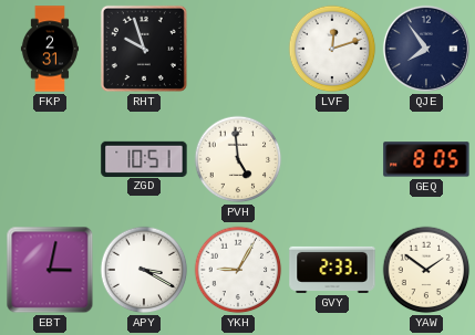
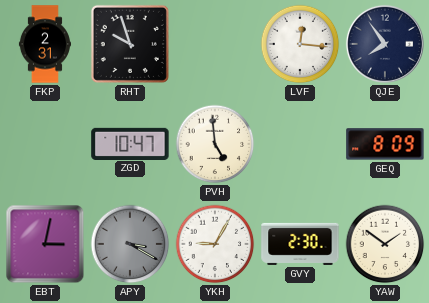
LVF: 12:12 -> 12:16 (300, 44)
ZGD: 10:51 -> 10:47 (130, 143)
GEQ: 8:05 -> 8:09 (385, 144)
APY dial: white -> grey (130, 244)
GVY: 2:33 -> 2:30 (300, 244)
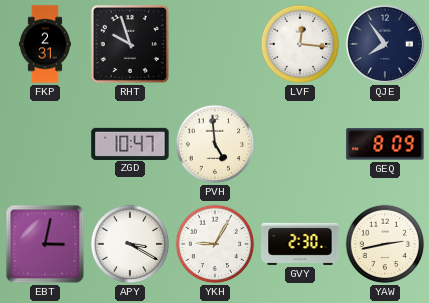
APY dial: grey -> white (130, 244)
YAW: 1:51 -> 2:43 (385, 244)
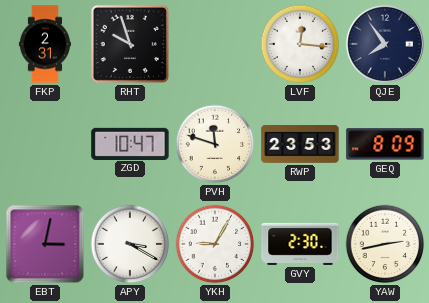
PVH: 4:59 -> 11:48 (215, 144)
RWP: none -> 23:53 (300, 144)
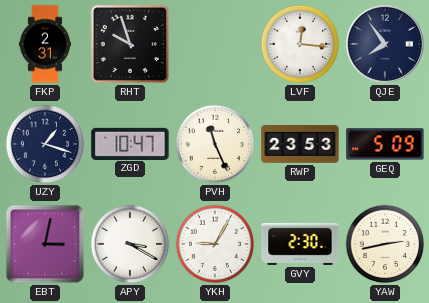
UZY: none -> 1:18 (45, 144)
PVH: 11:48 -> 11:26 (215, 144)
GEQ: 8:09 -> 5:09 (385, 144)
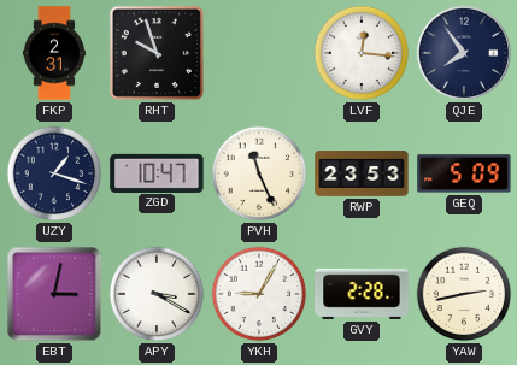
GVY: 2:30 -> 2:28 (362, 294)
